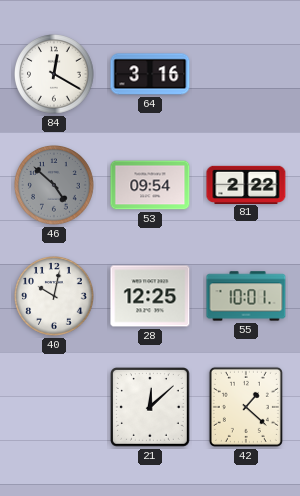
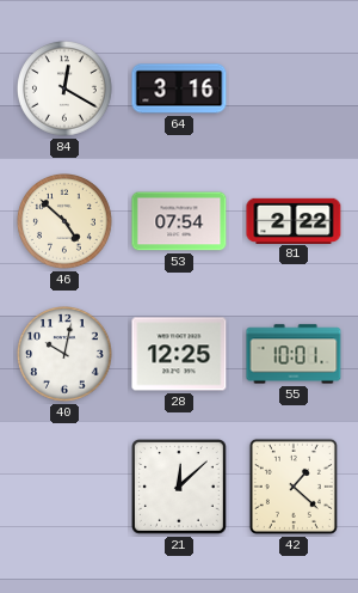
46 dial: grey -> cream (66, 222)
53: 09:54 -> 07:54 (179, 221)
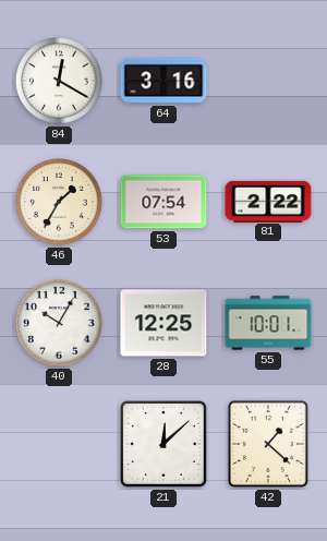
46: 4:52 -> 1:35 (60, 203)
40: 10:02 -> 10:05 (60, 324)
